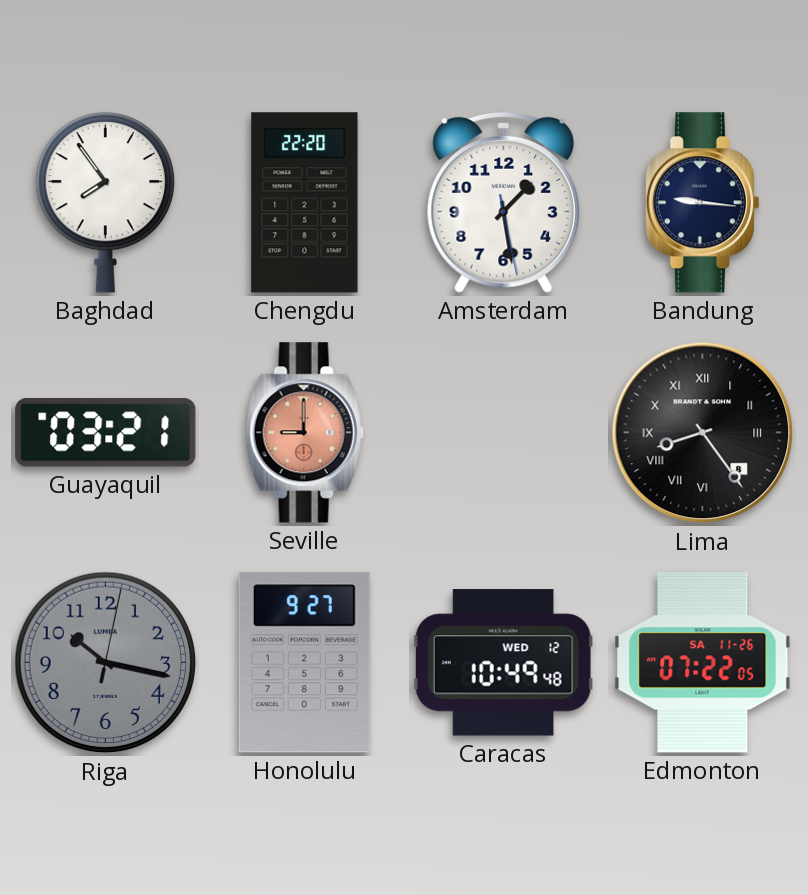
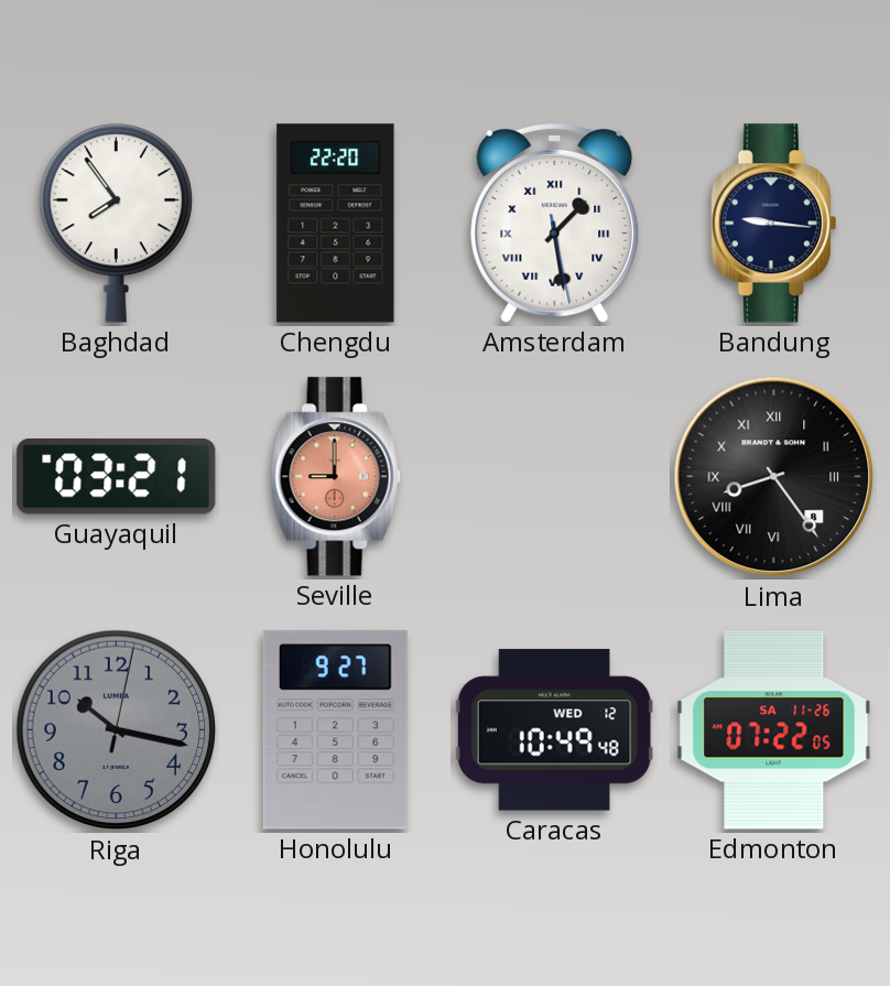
Amsterdam numerals: Arabic -> Roman (555, 223)
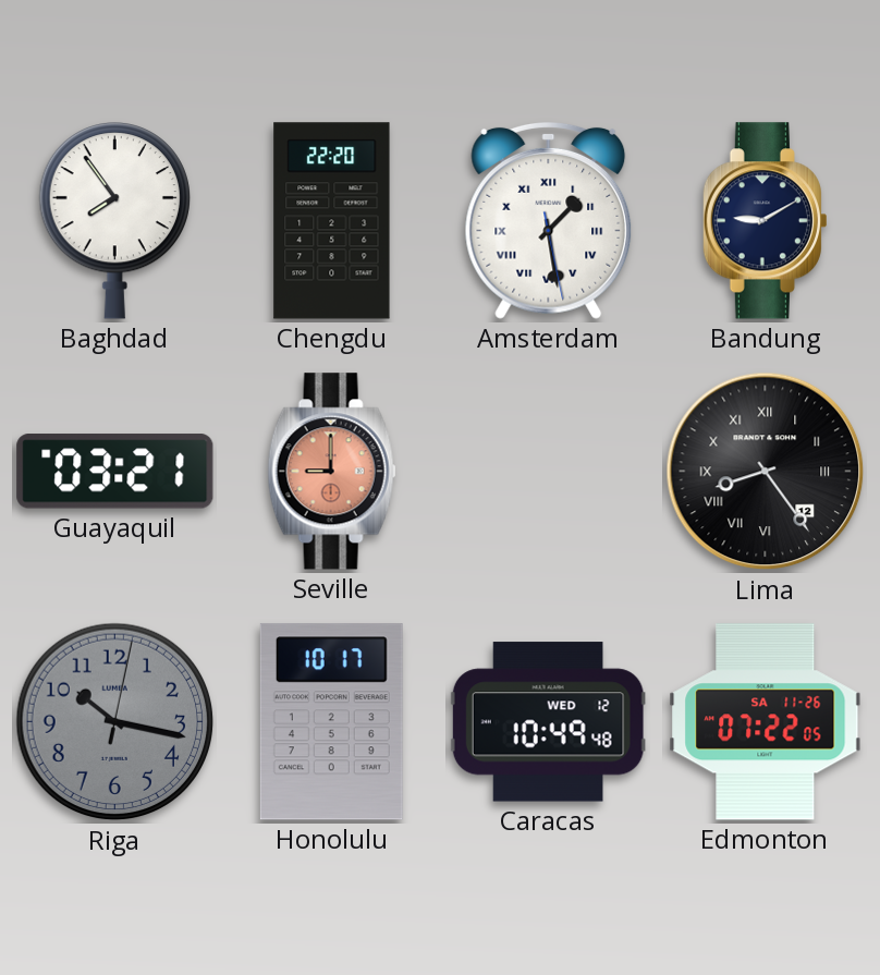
Bandung: 9:16 -> 9:10 (765, 221)
Lima date: 8 -> 12 (766, 472)
Honolulu: 9:27 -> 10:17 (331, 722)
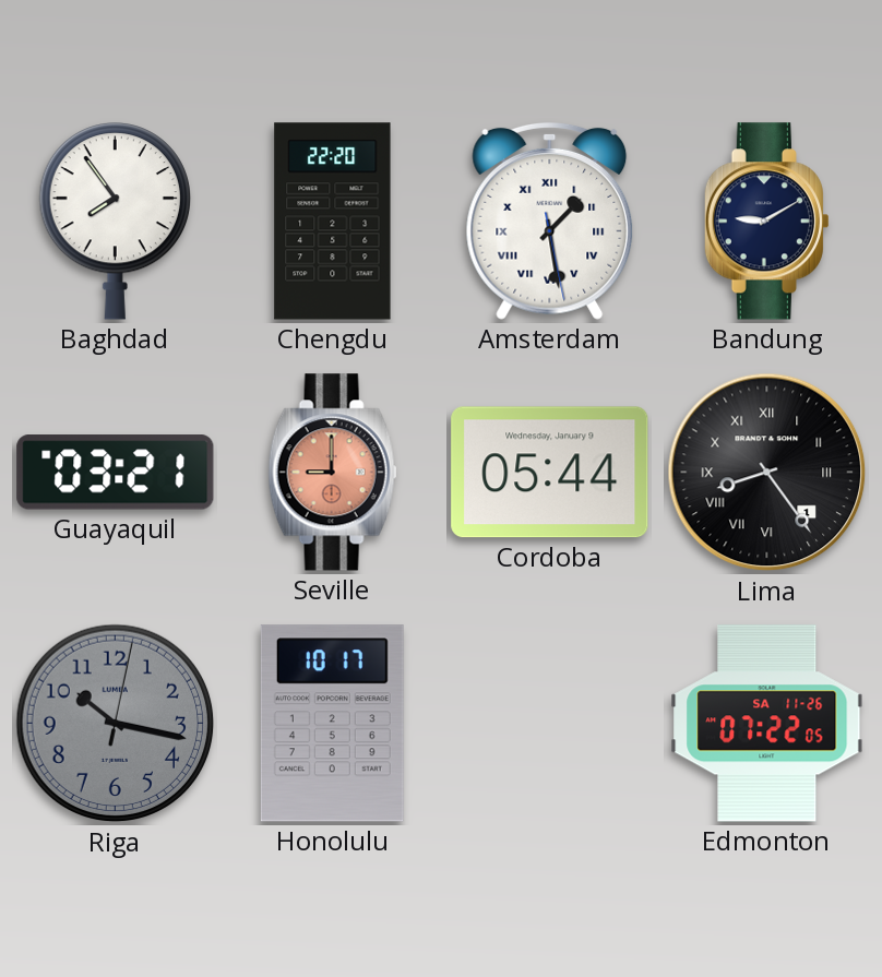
Cordoba: none -> 05:44 (550, 473)
Lima date: 12 -> 1 (767, 473)
Caracas: 10:49 -> none (548, 722)
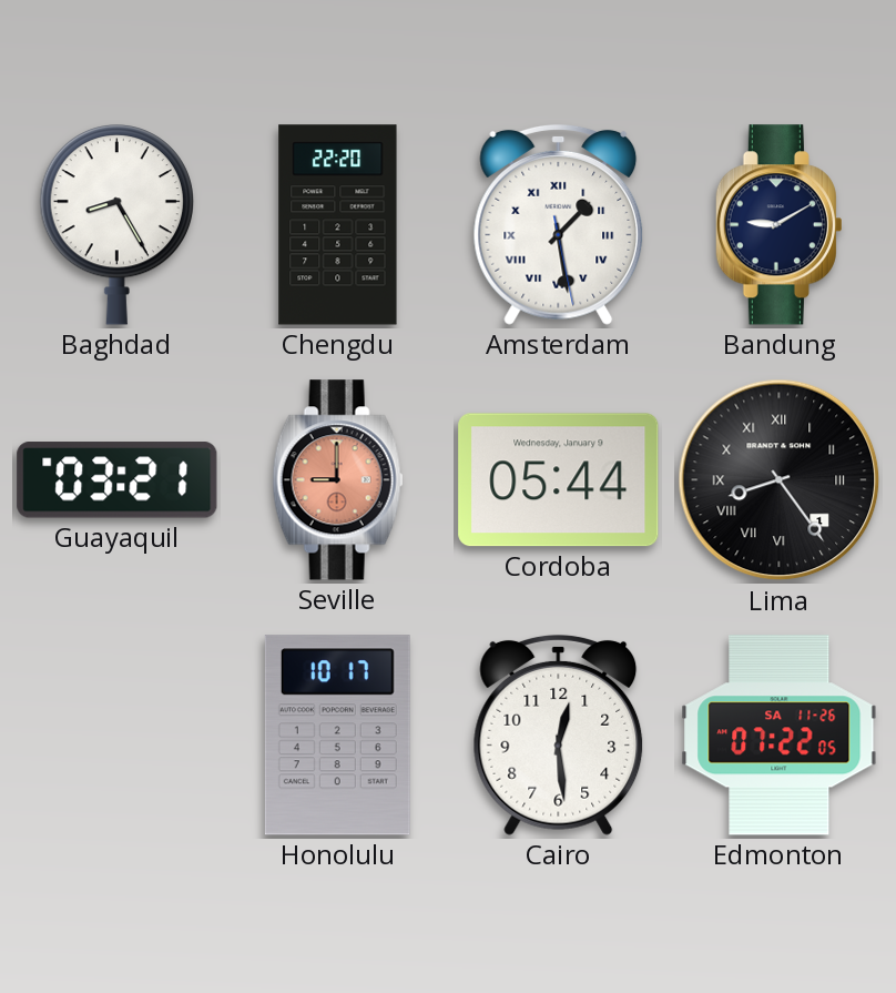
Baghdad: 7:54 -> 8:25 (116, 225)
Riga: 10:17 -> none (116, 724)
Cairo: none -> 12:29 (559, 734)
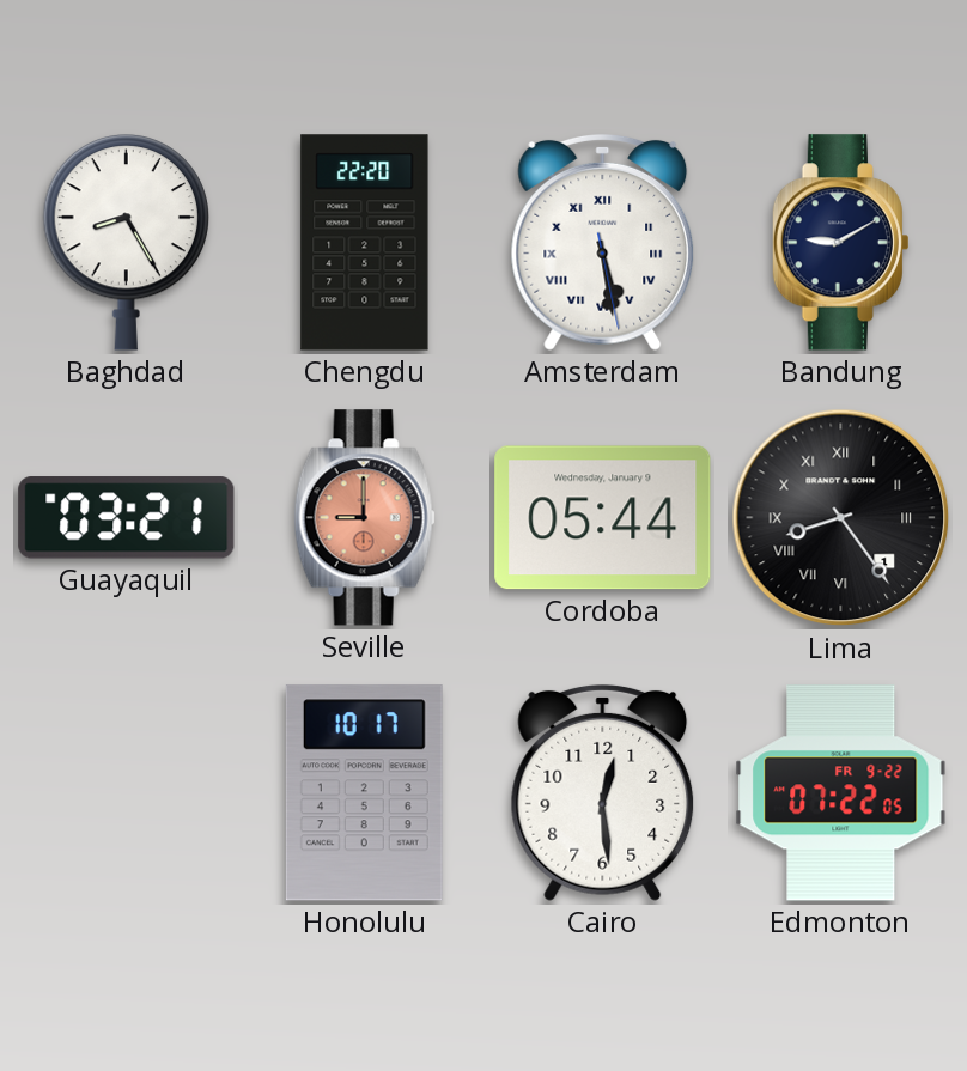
Amsterdam: 1:28 -> 5:28 (603, 242)
Edmonton date: SA 11-26 -> FR 9-22 (841, 793)
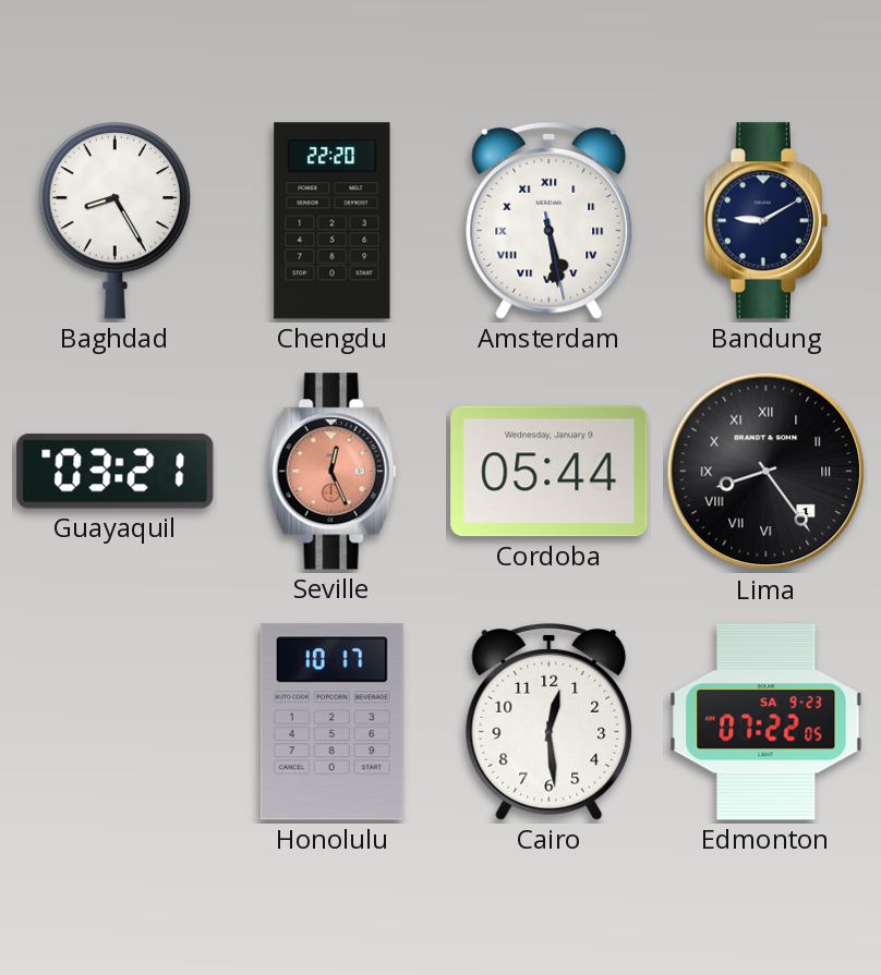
Seville: 9:00 -> 12:26 (333, 472)
Edmonton date: FR 9-22 -> SA 9-23 (767, 722)
